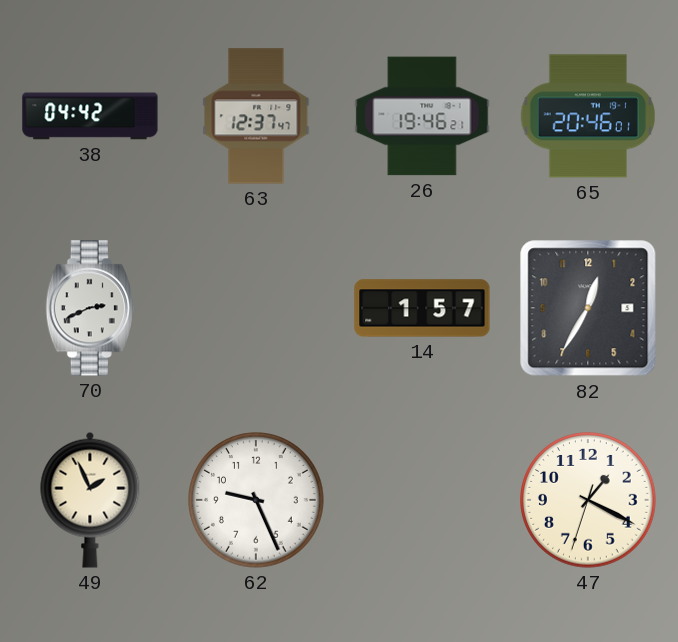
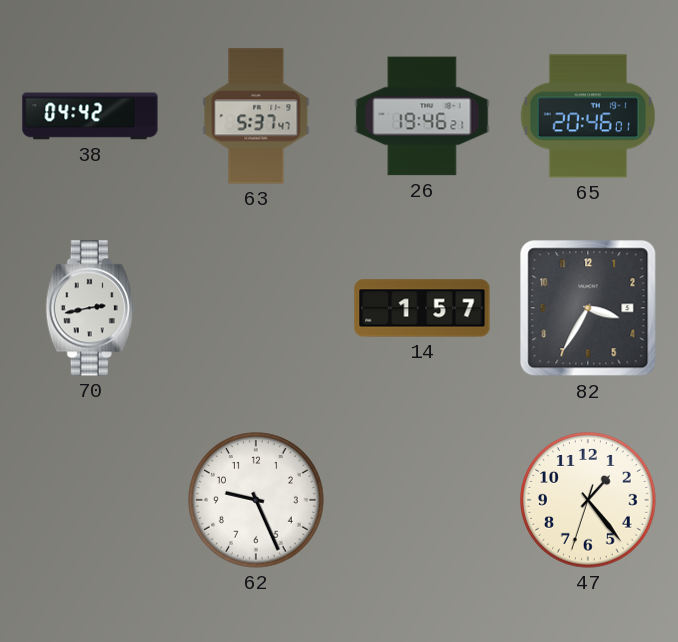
63: 12:37 -> 5:37 (256, 116)
70: 2:41 -> 2:43 (90, 308)
82: 12:35 -> 3:35 (588, 308)
49: 1:56 -> none (90, 500)
47: 1:19 -> 1:23 (589, 501)
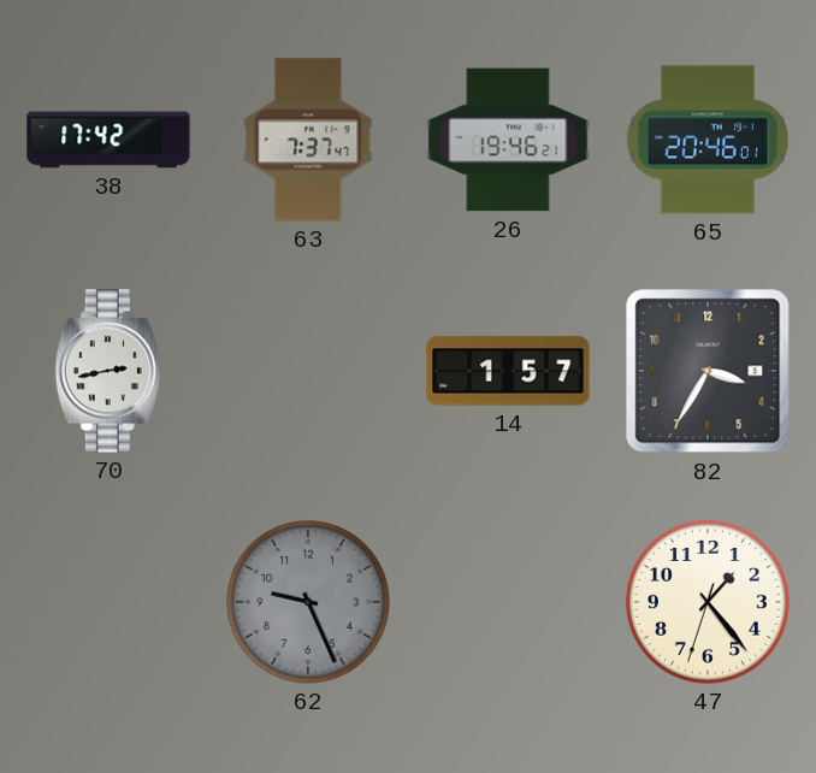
38: 04:42 -> 17:42 (108, 140)
63: 5:37 -> 7:37 (308, 140)
62 dial: white -> grey (309, 603)
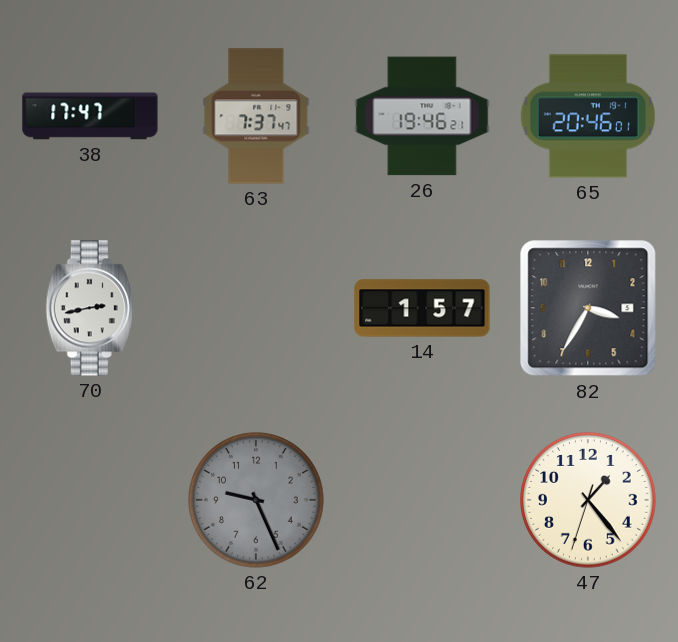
38: 17:42 -> 17:47 (90, 116)
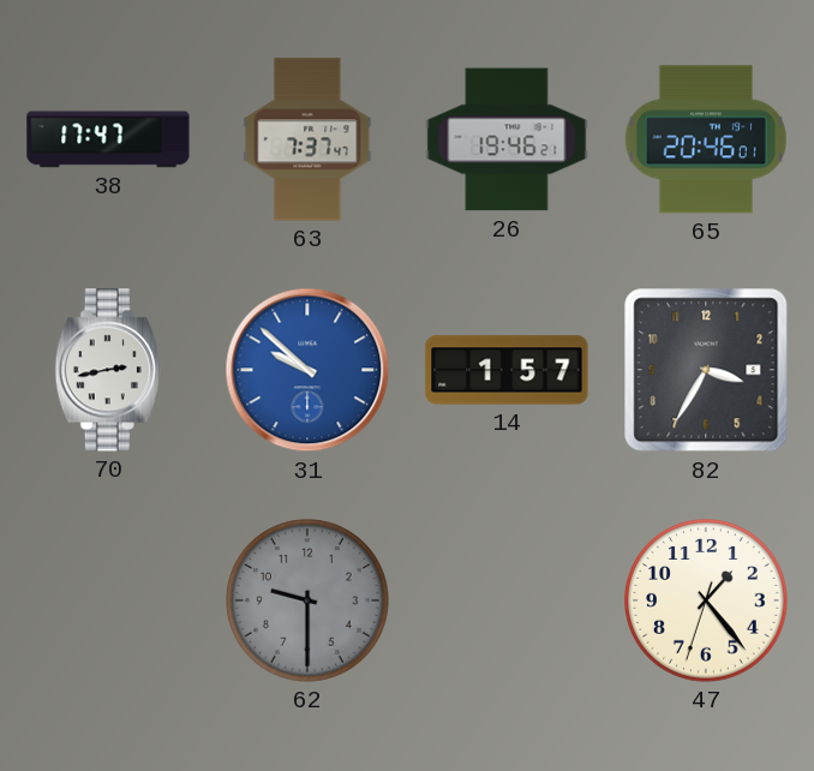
31: none -> 9:52 (307, 370)
62: 9:26 -> 9:30 (309, 602)
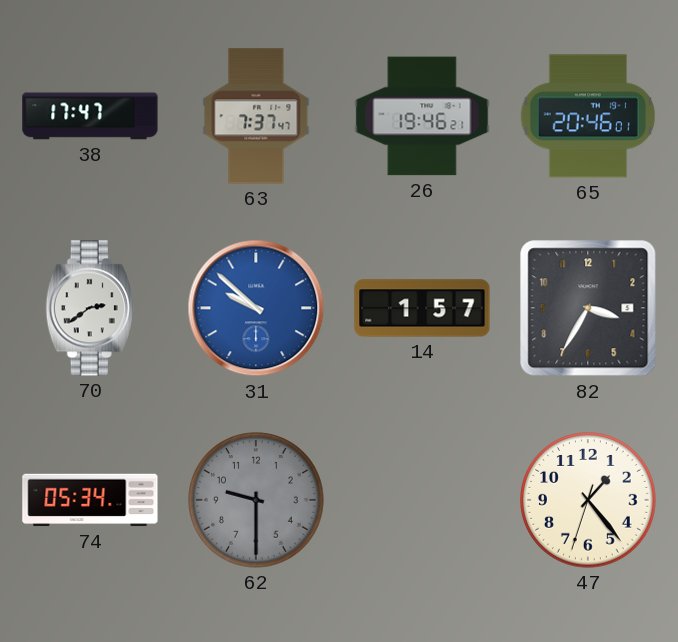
70: 2:43 -> 2:39 (90, 308)
74: none -> 05:34 (90, 500)
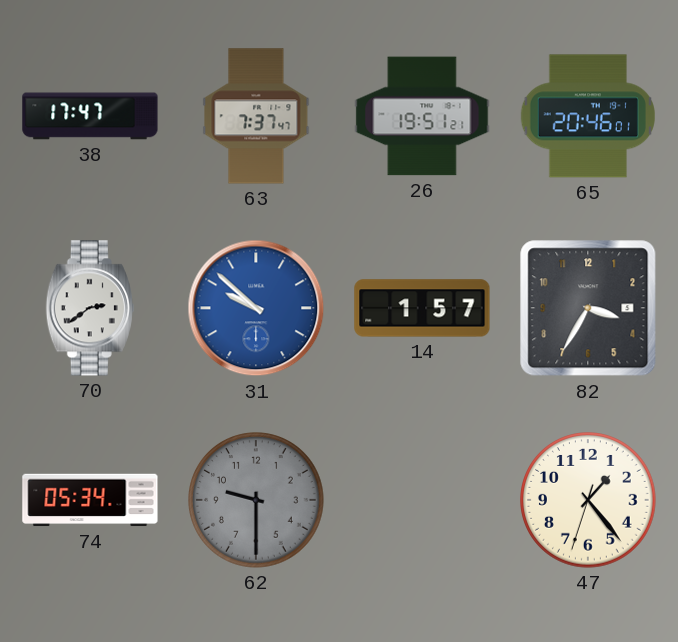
26: 19:46 -> 19:51 (422, 116)
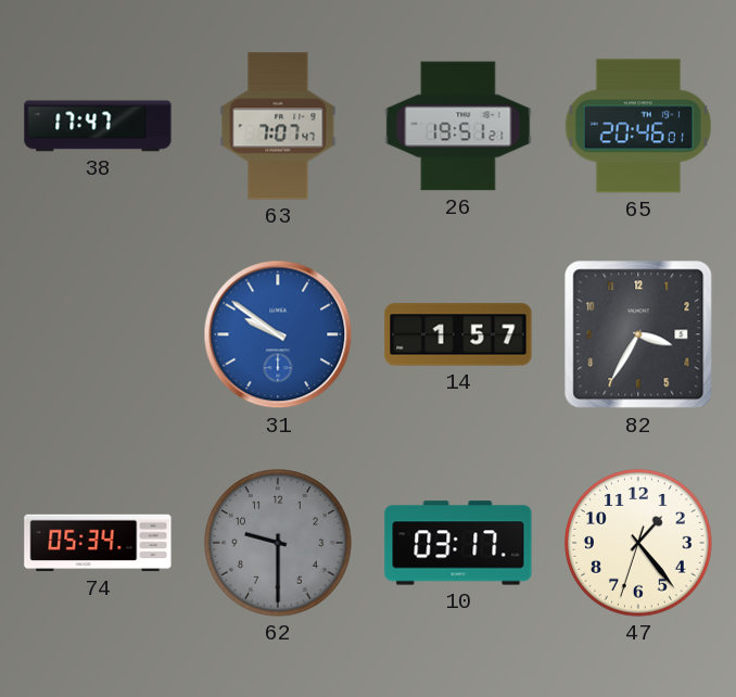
63: 7:37 -> 7:07 (278, 126)
70: 2:39 -> none (90, 308)
31: 9:52 -> 9:51 (278, 334)
10: none -> 03:17 (458, 543)
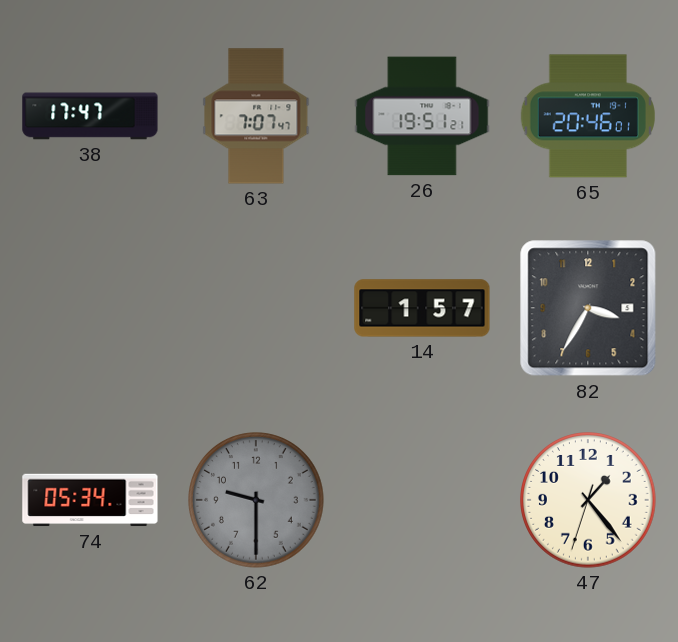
31: 9:51 -> none (278, 334)
10: 03:17 -> none (458, 543)
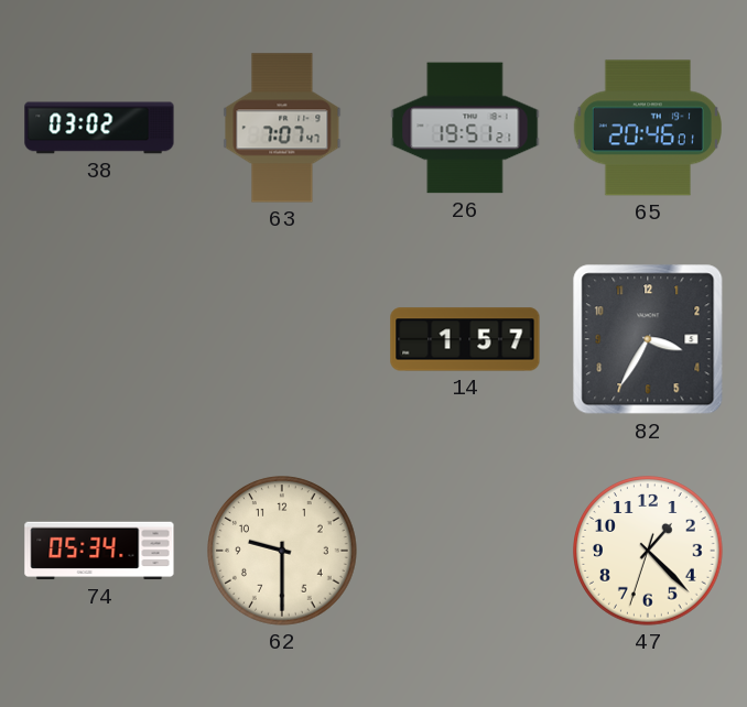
38: 17:47 -> 03:02 (99, 128)
62 dial: grey -> cream (283, 552)
47: 1:23 -> 1:22 (649, 552)
